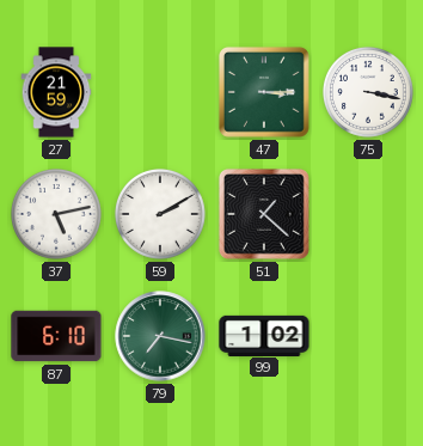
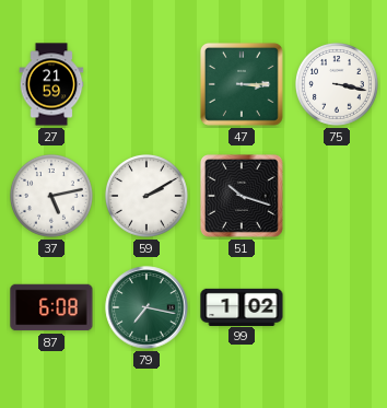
51: 1:22 -> 10:18 (242, 196)
87: 6:10 -> 6:08 (51, 307)
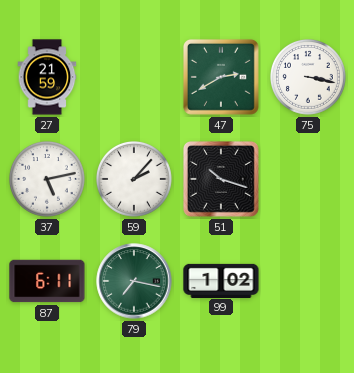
47: 3:15 -> 2:40 (221, 77)
59: 2:10 -> 2:07 (135, 180)
87: 6:08 -> 6:11 (47, 281)
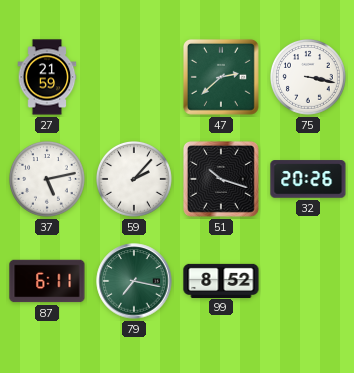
47: 2:40 -> 2:38 (221, 77)
32: none -> 20:26 (308, 179)
99: 1:02 -> 8:52 (221, 280)
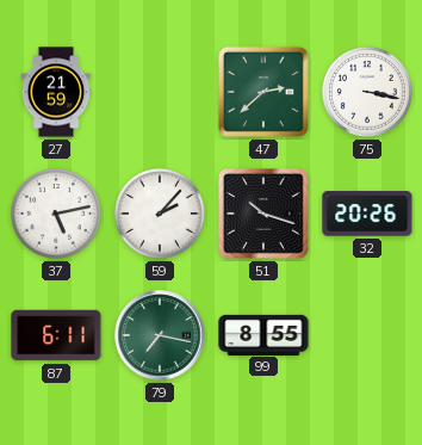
99: 8:52 -> 8:55 (263, 334)
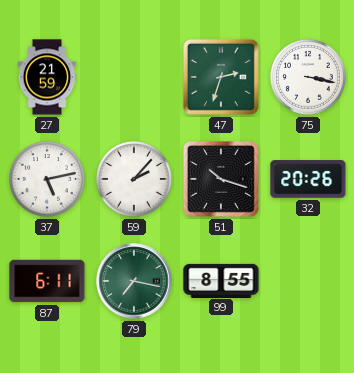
47: 2:38 -> 2:33 (221, 77)
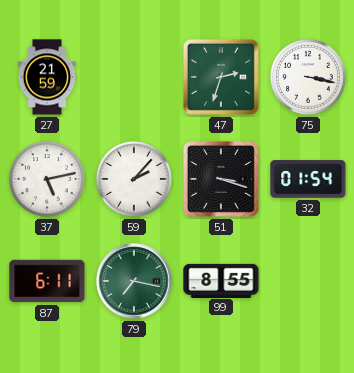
51: 10:18 -> 3:18 (221, 179)
32: 20:26 -> 01:54 (308, 179)
